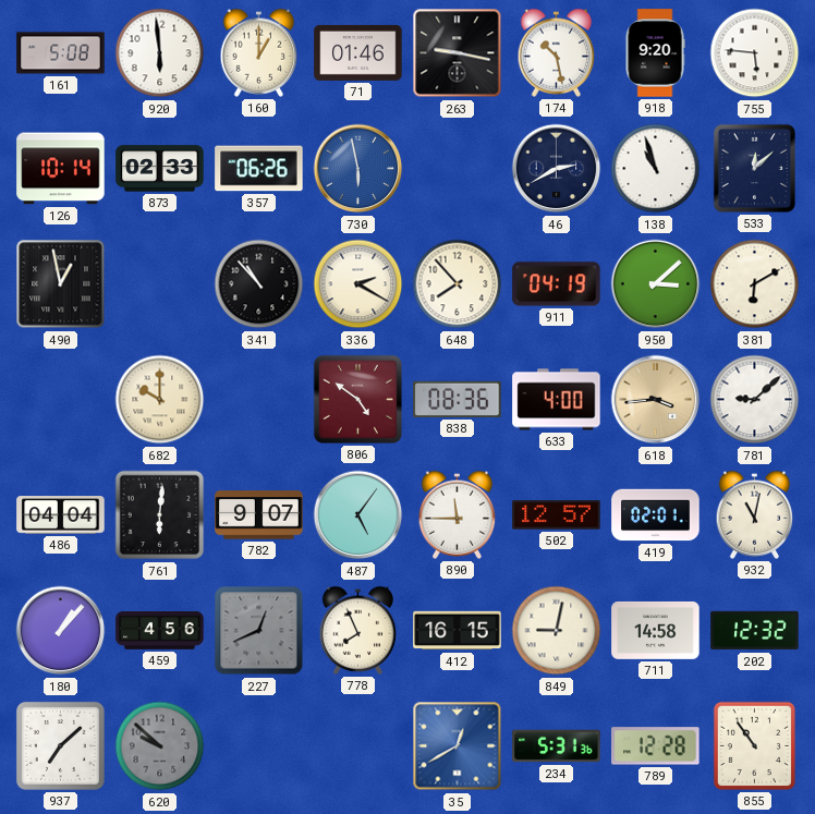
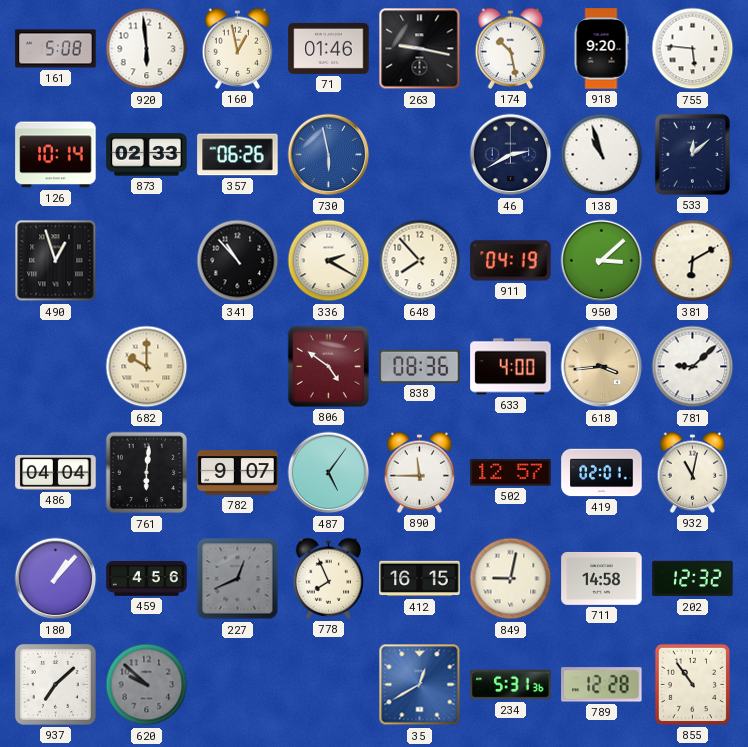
160: 1:00 -> 12:58 (238, 48)
490: 12:58 -> 12:57 (56, 261)
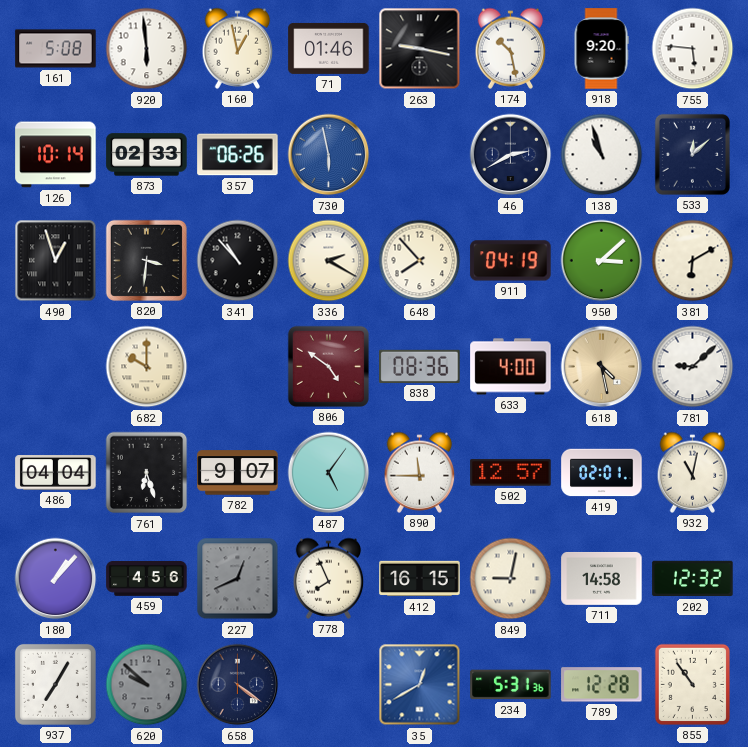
820: none -> 3:31 (146, 260)
618: 3:44 -> 4:28 (602, 367)
761: 6:01 -> 6:27 (147, 473)
937: 7:08 -> 7:05 (55, 684)
658: none -> 4:21 (238, 685)
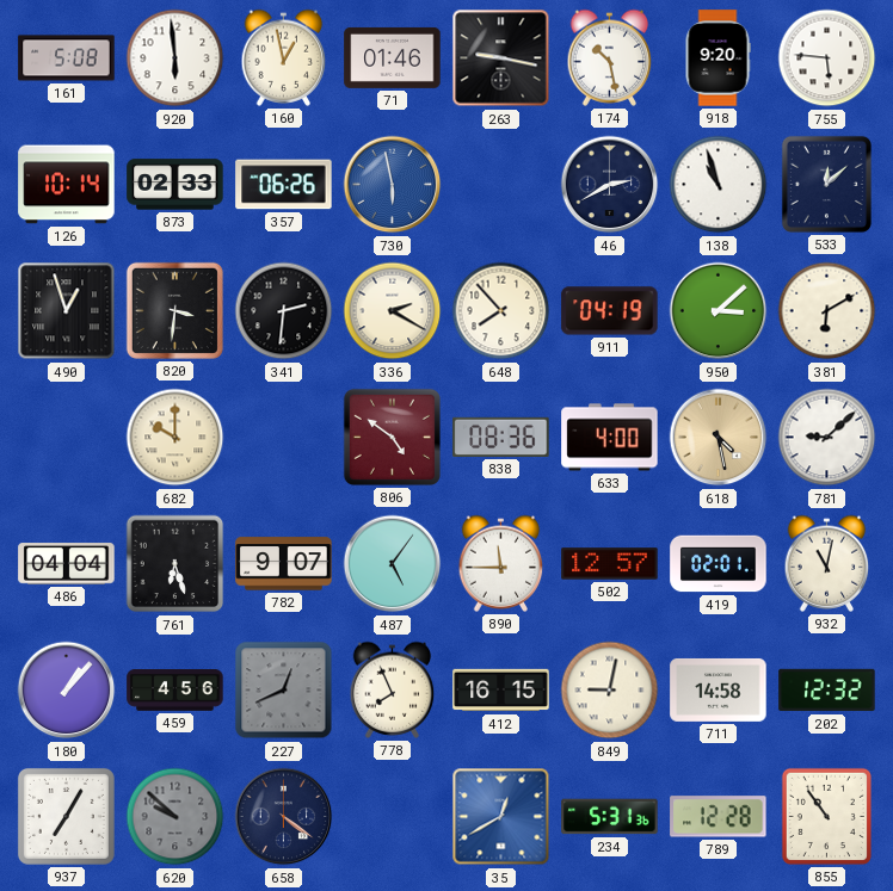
341: 10:53 -> 2:31 (284, 311)
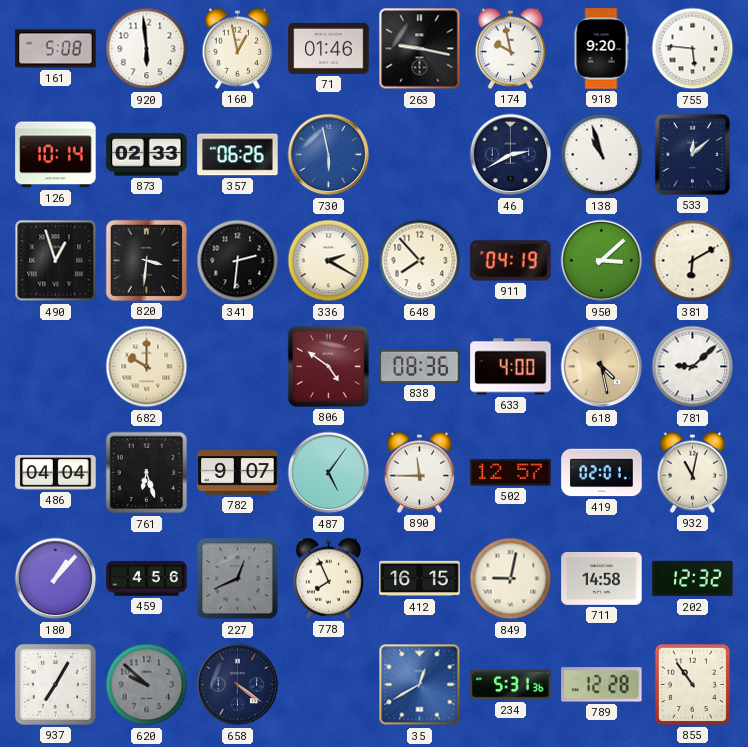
174: 10:28 -> 9:58 (511, 48)
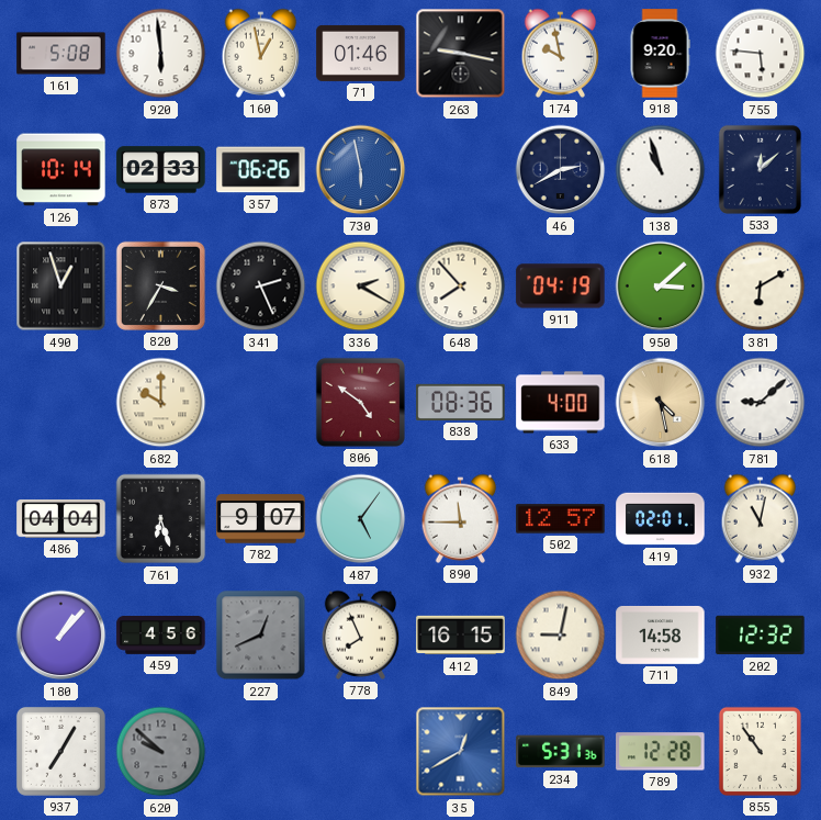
820: 3:31 -> 3:35 (160, 285)
341: 2:31 -> 2:26 (261, 287)
658: 4:21 -> none (238, 685)
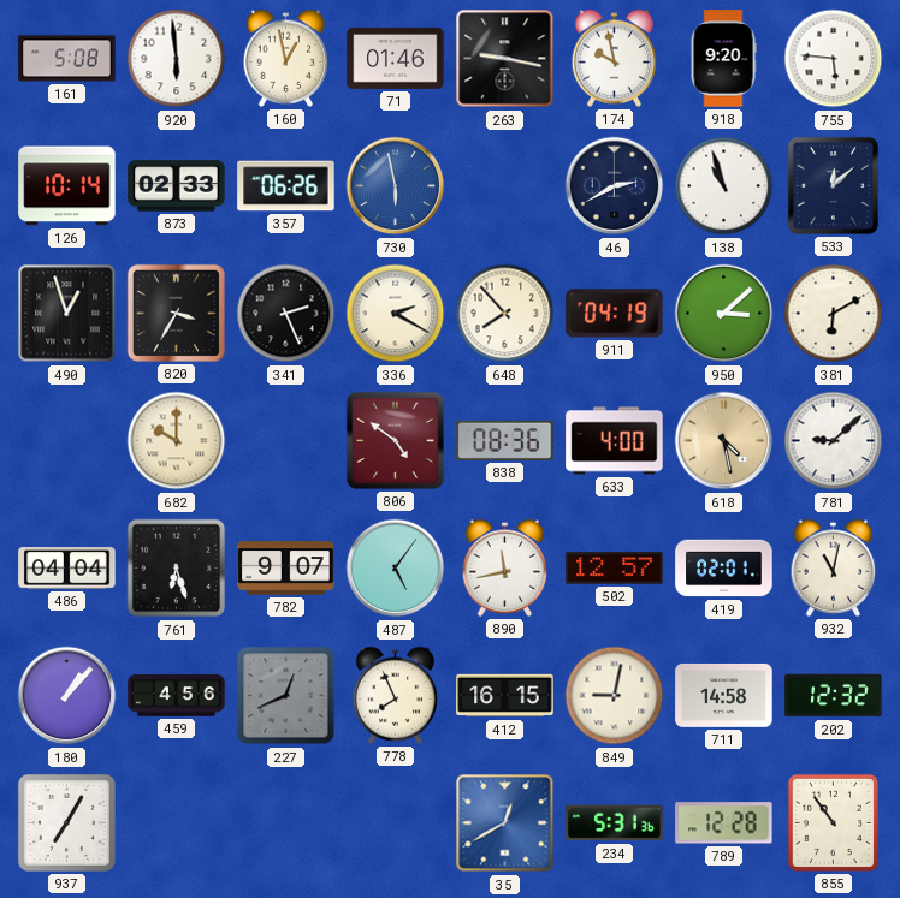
890: 11:45 -> 11:43 (505, 567)
620: 9:52 -> none (161, 752)
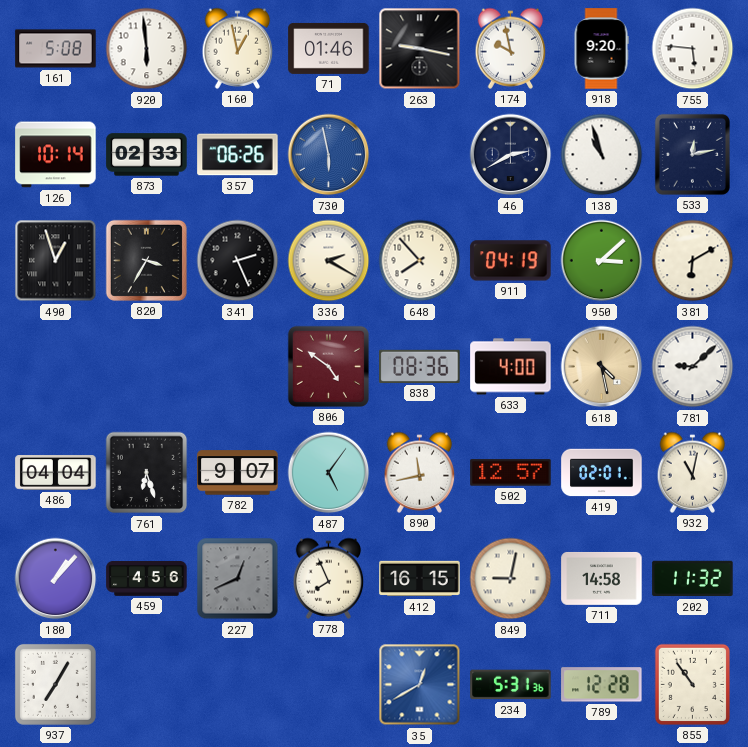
533: 12:08 -> 12:13 (692, 154)
682: 10:00 -> none (177, 441)
202: 12:32 -> 11:32 (693, 579)
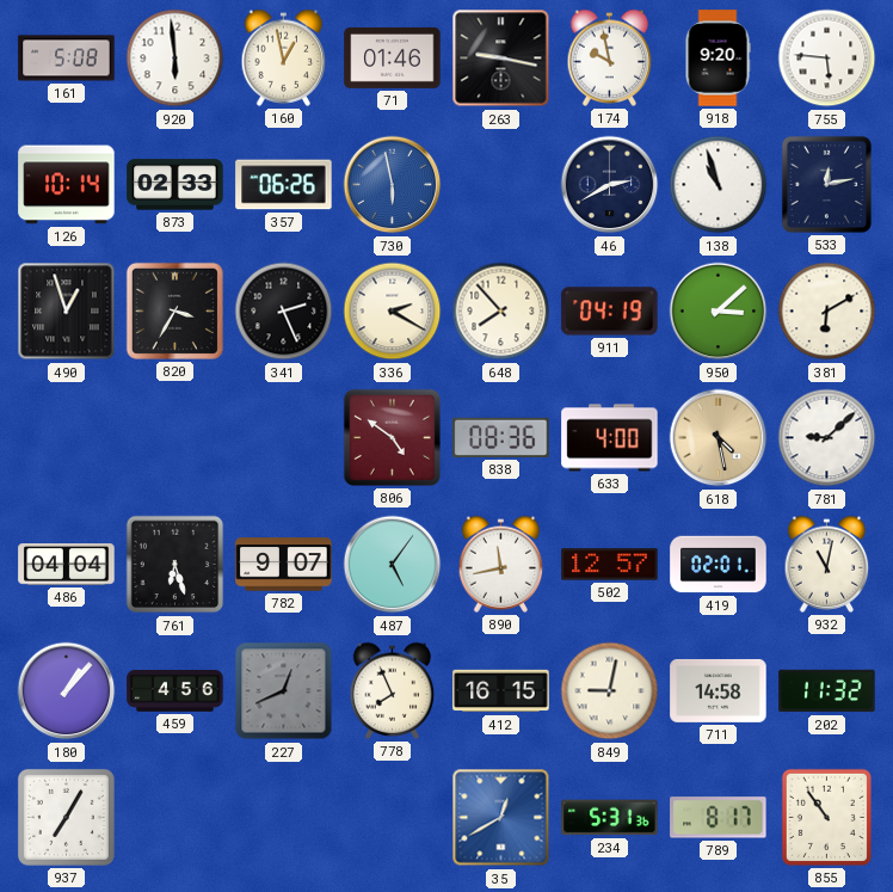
789: 12:28 -> 8:17 (719, 818)
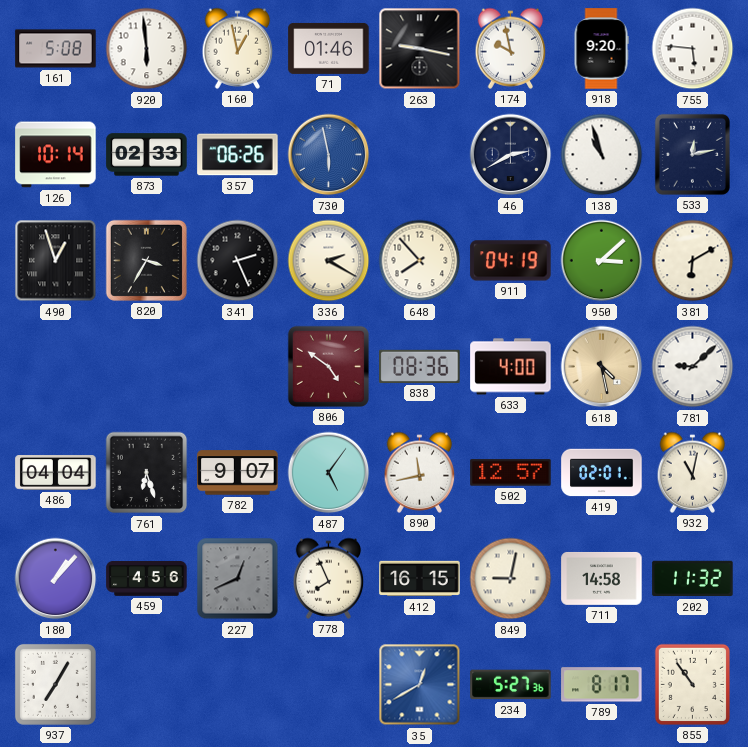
234: 5:31 -> 5:27 (511, 685)
